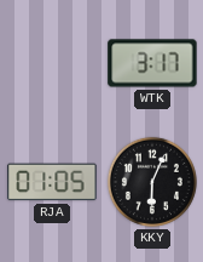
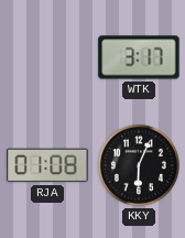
RJA: 01:05 -> 01:08 (47, 165)
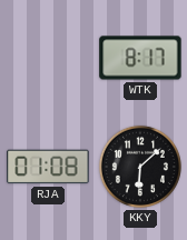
WTK: 3:17 -> 8:17 (140, 58)
KKY: 6:04 -> 6:08 (140, 167)
